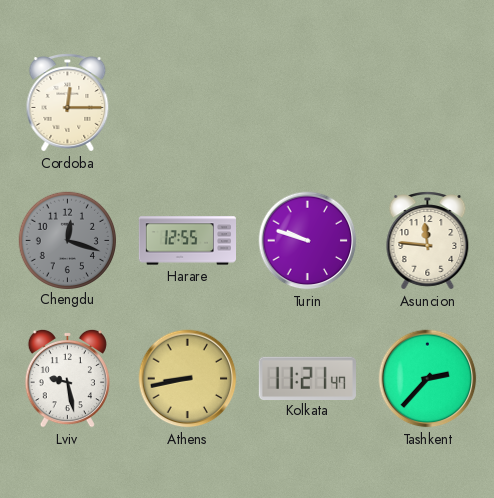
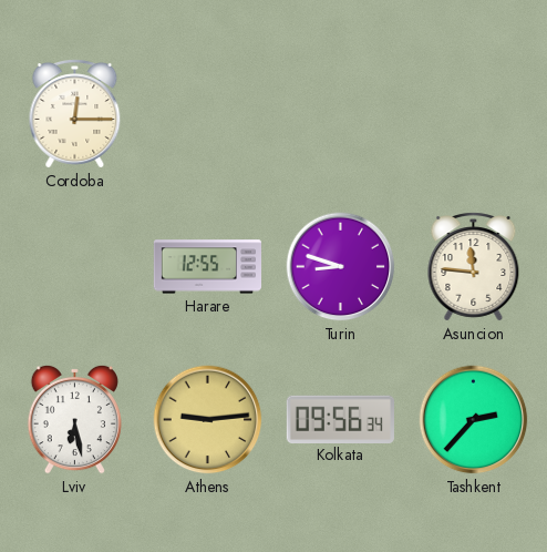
Chengdu: 12:18 -> none (67, 240)
Turin: 9:48 -> 8:48 (341, 267)
Lviv: 9:28 -> 6:28 (74, 419)
Athens: 8:43 -> 9:14 (208, 420)
Kolkata: 11:21 -> 09:56 (340, 419)
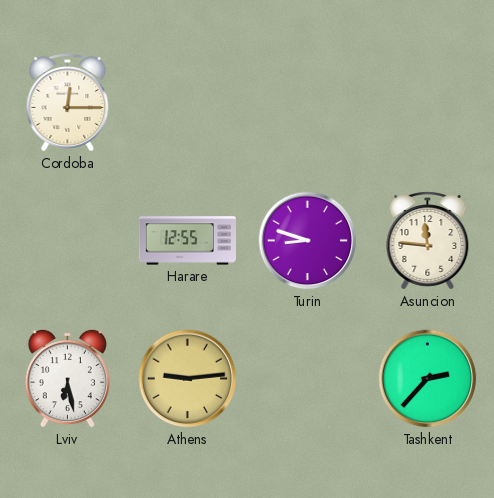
Kolkata: 09:56 -> none (340, 419)
